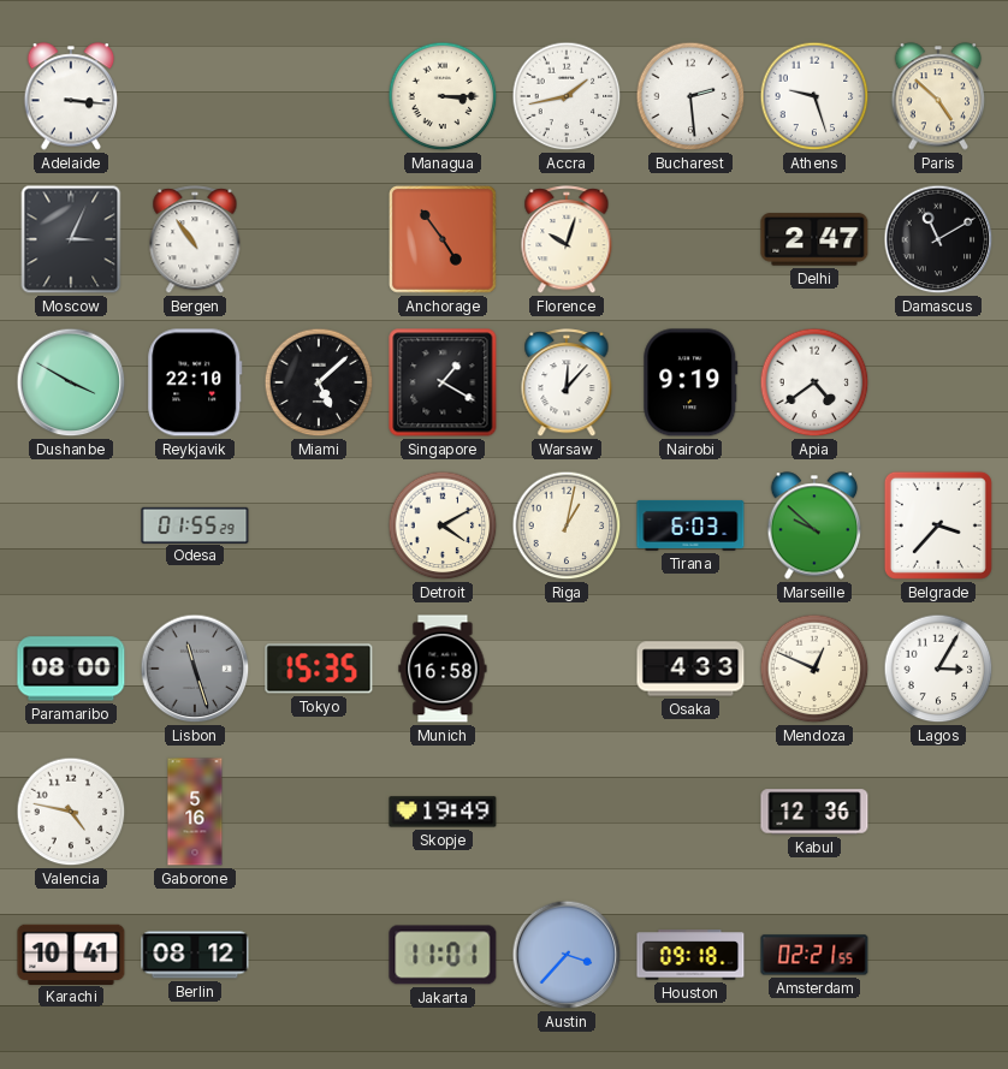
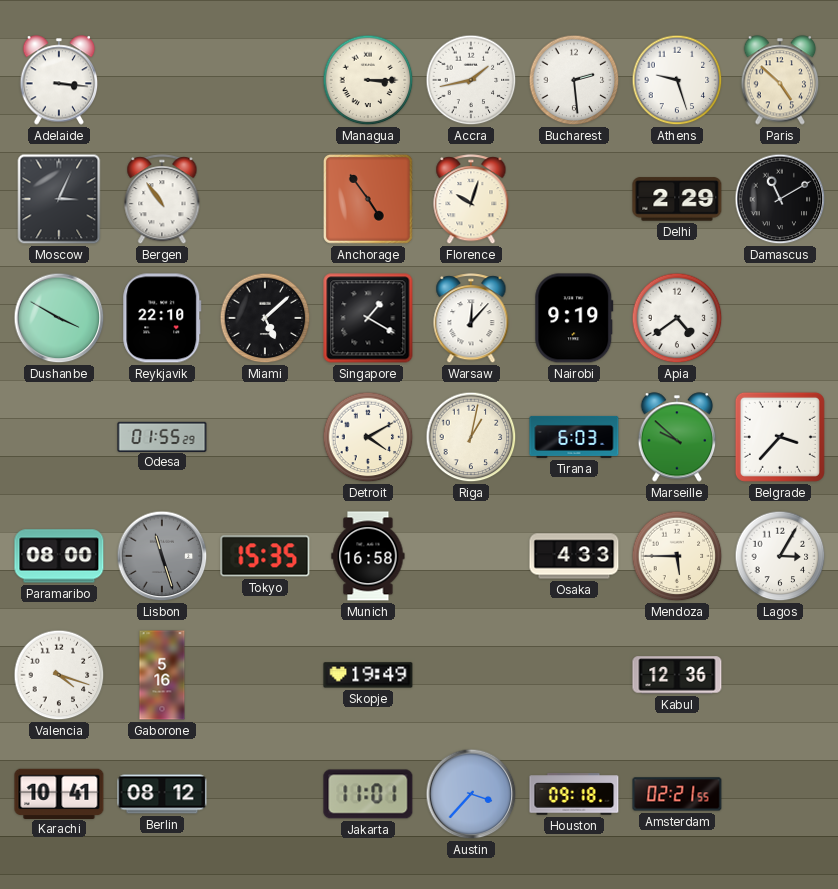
Delhi: 2:47 -> 2:29 (677, 199)
Mendoza: 12:49 -> 5:45 (677, 556)
Valencia: 4:47 -> 4:18 (59, 675)
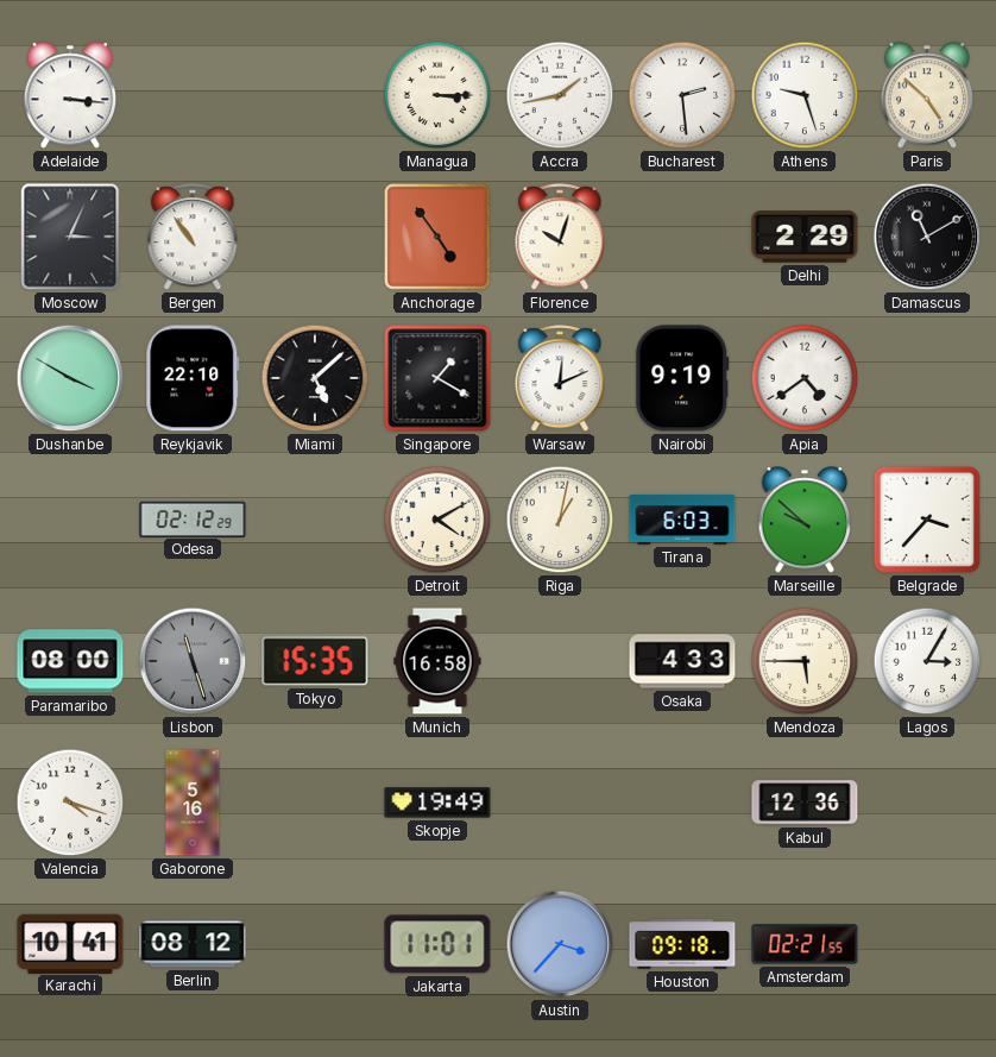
Warsaw: 12:07 -> 12:11 (560, 379)
Odesa: 01:55 -> 02:12 (193, 518)
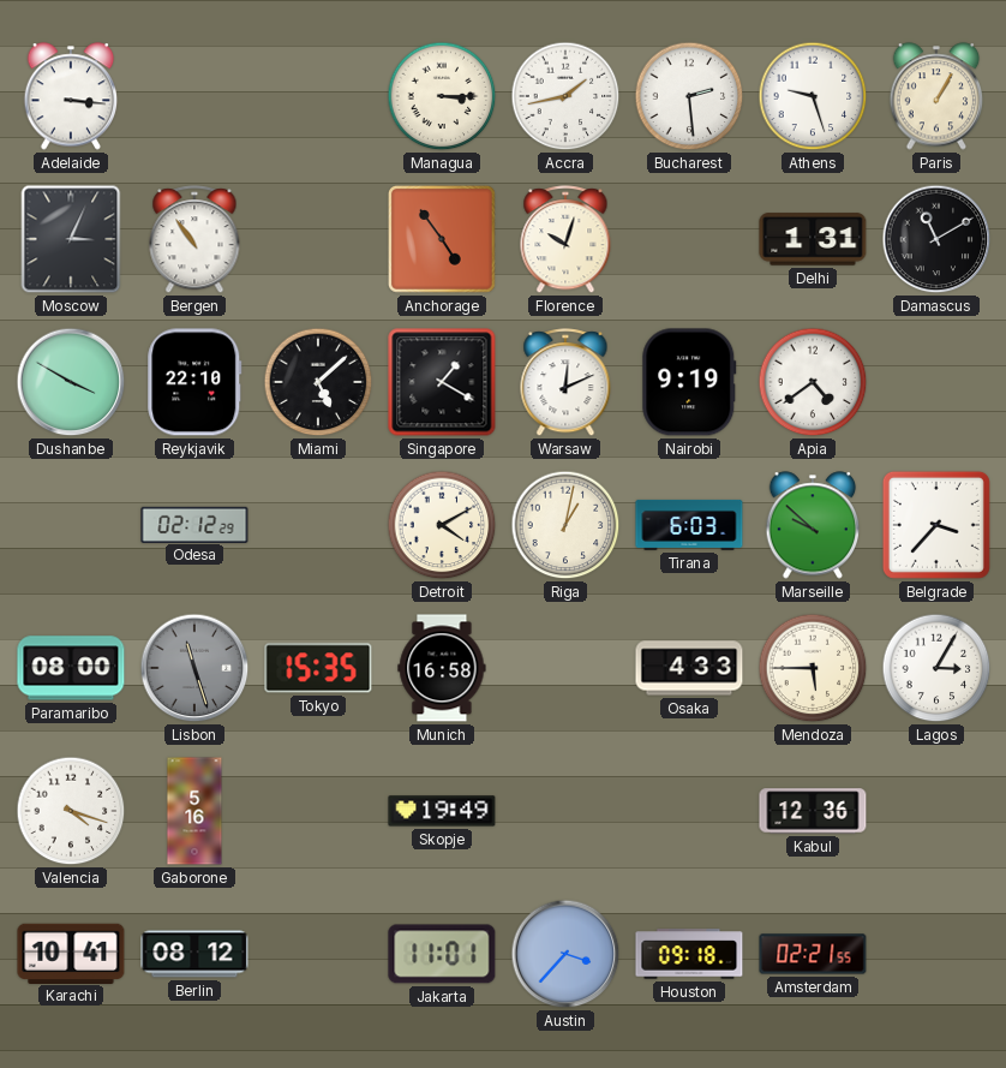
Paris: 4:52 -> 1:05 (936, 96)
Delhi: 2:29 -> 1:31 (813, 239)
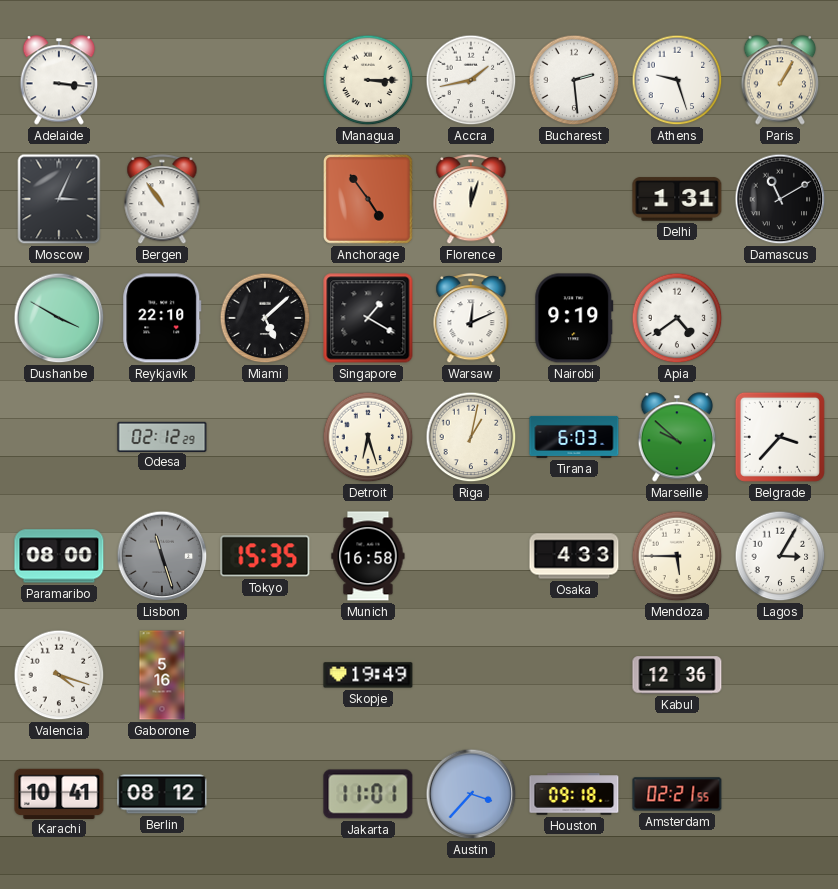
Florence: 10:03 -> 12:03 (471, 200)
Detroit: 4:10 -> 6:27 (368, 437)
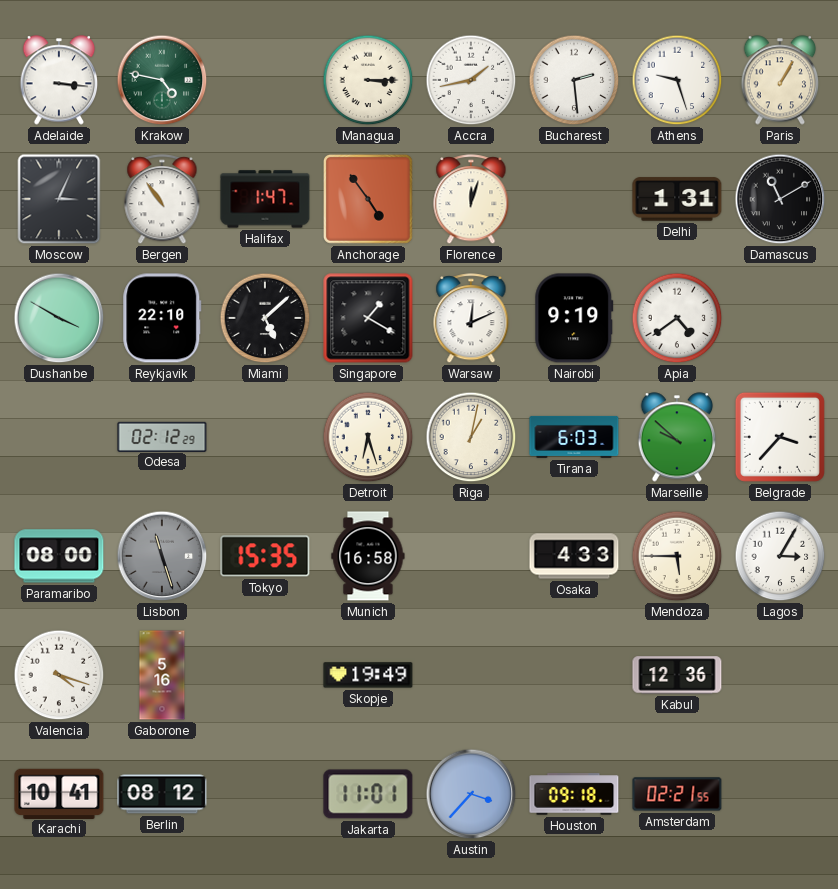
Krakow: none -> 4:47 (162, 80)
Halifax: none -> 1:47 (265, 199)
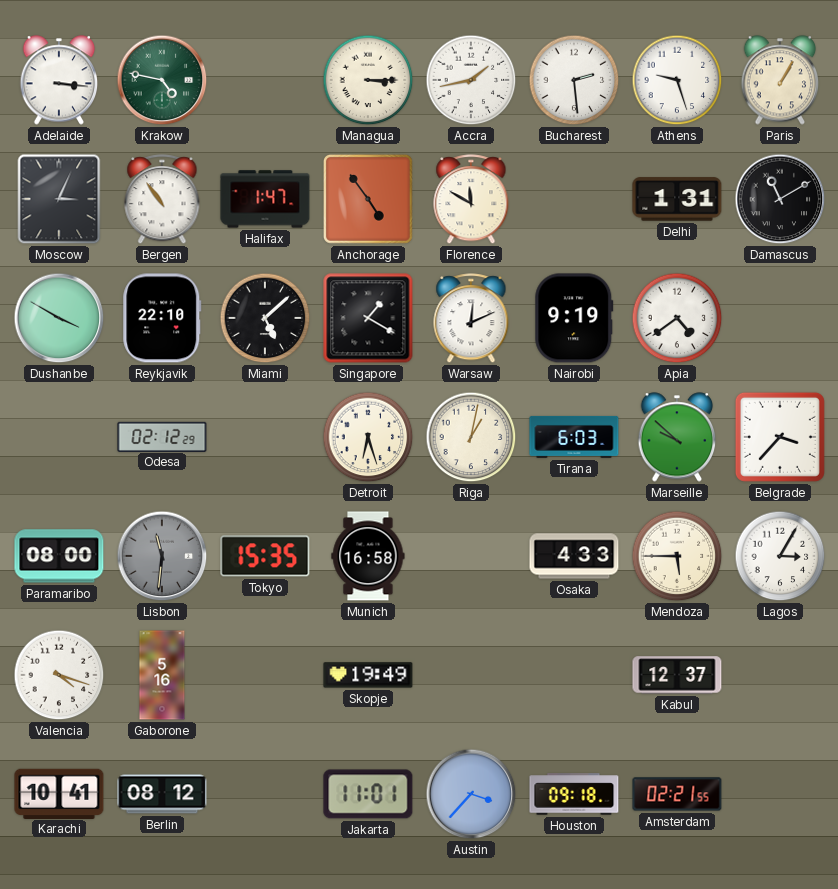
Florence: 12:03 -> 11:50 (471, 200)
Lisbon: 11:27 -> 11:31 (162, 556)
Kabul: 12:36 -> 12:37 (677, 675)
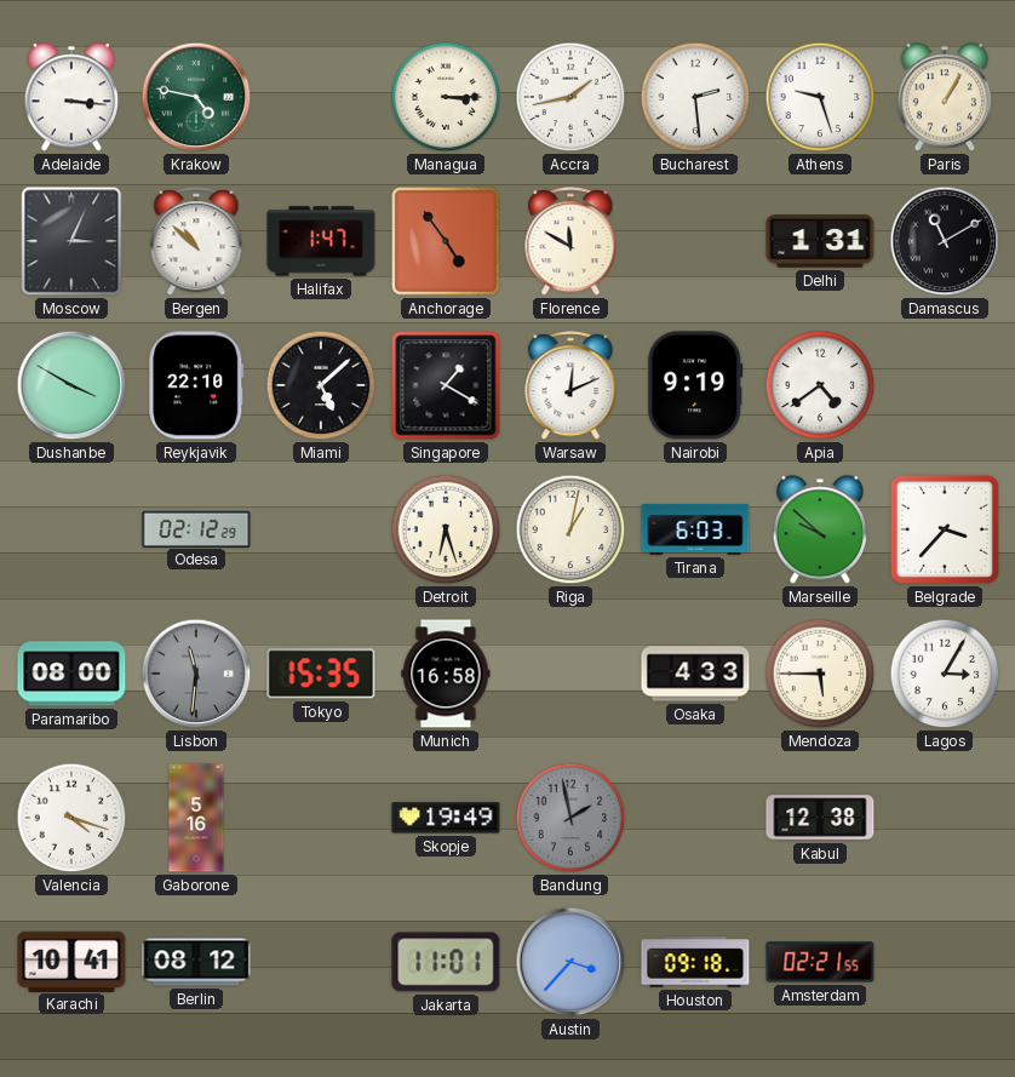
Bergen: 10:54 -> 10:52 (196, 242)
Bandung: none -> 1:58 (570, 818)
Kabul: 12:37 -> 12:38 (820, 818)
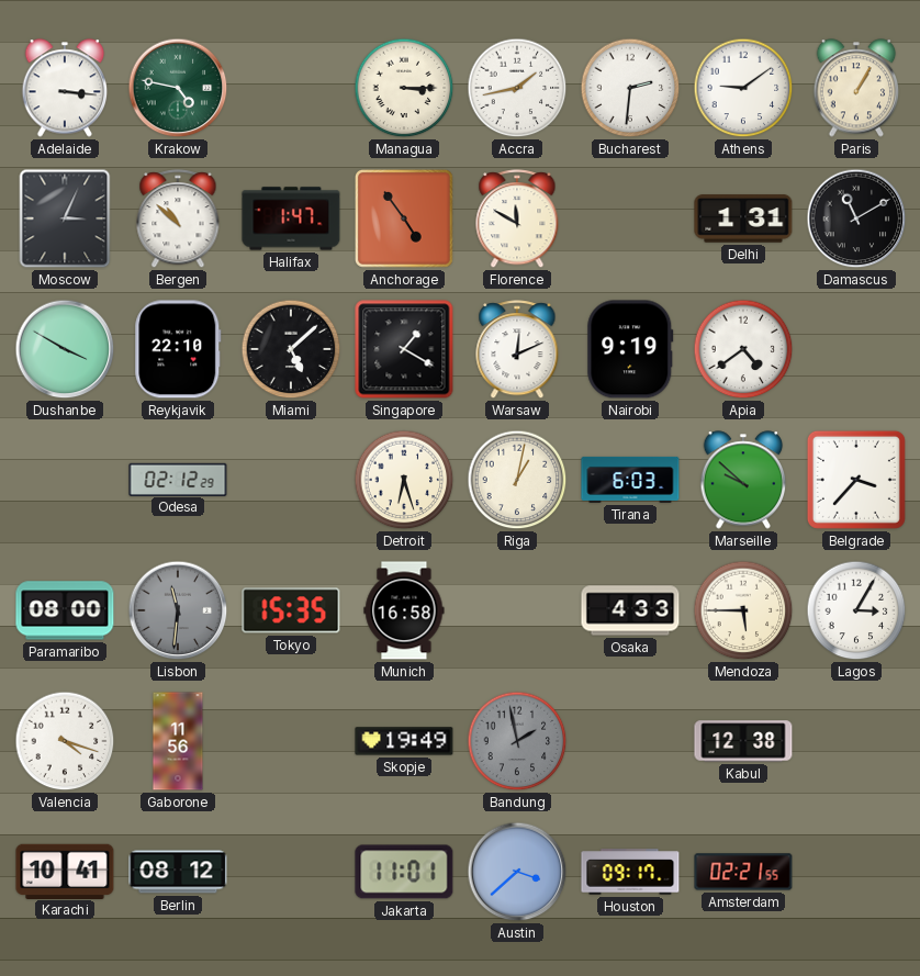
Bucharest: 2:29 -> 2:31 (630, 88)
Athens: 9:27 -> 9:09 (743, 88)
Gaborone: 5:16 -> 11:56 (178, 741)
Austin: 3:37 -> 3:38 (517, 872)
Houston: 09:18 -> 09:17 (630, 872)
